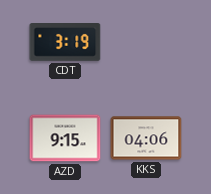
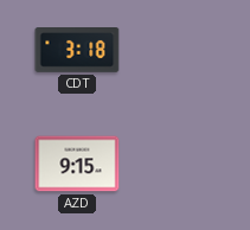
CDT: 3:19 -> 3:18 (77, 51)
KKS: 04:06 -> none (146, 138)
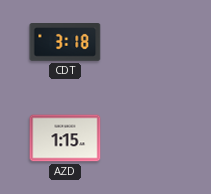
AZD: 9:15 -> 1:15 (65, 138)
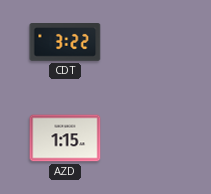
CDT: 3:18 -> 3:22 (65, 43)
